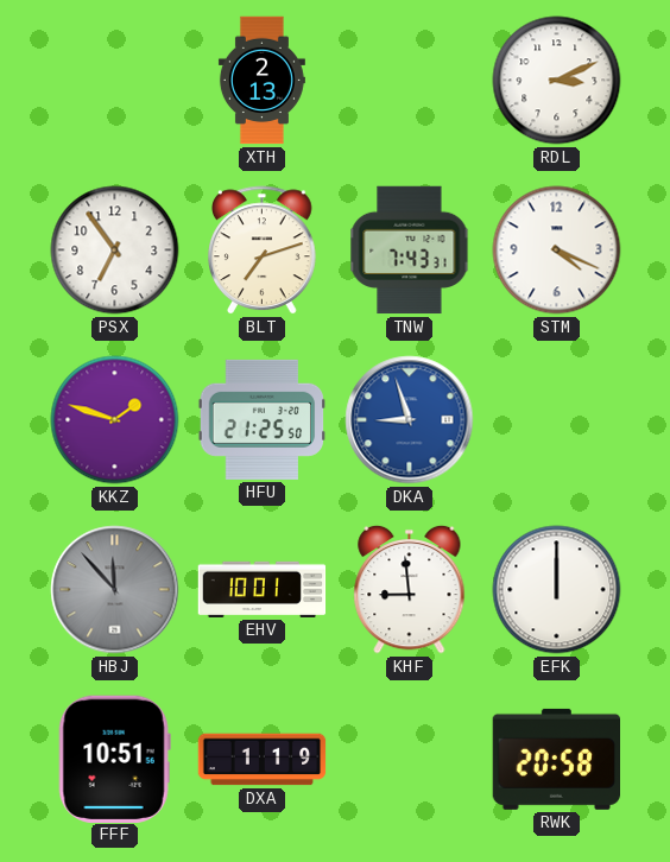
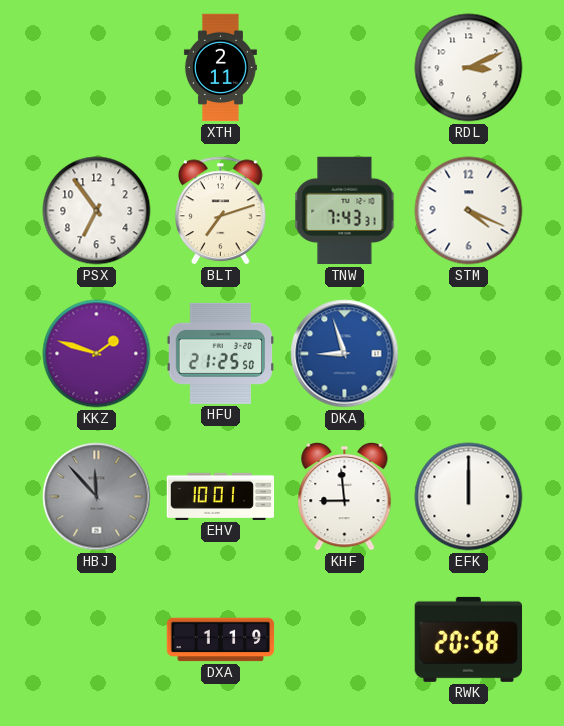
XTH: 2:13 -> 2:11 (220, 68)
FFF: 10:51 -> none (114, 759)
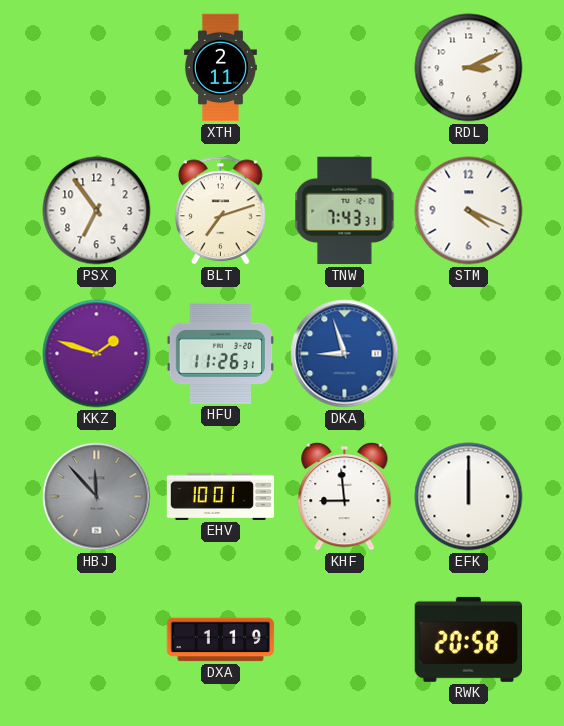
HFU: 21:25 -> 11:26 (220, 353)
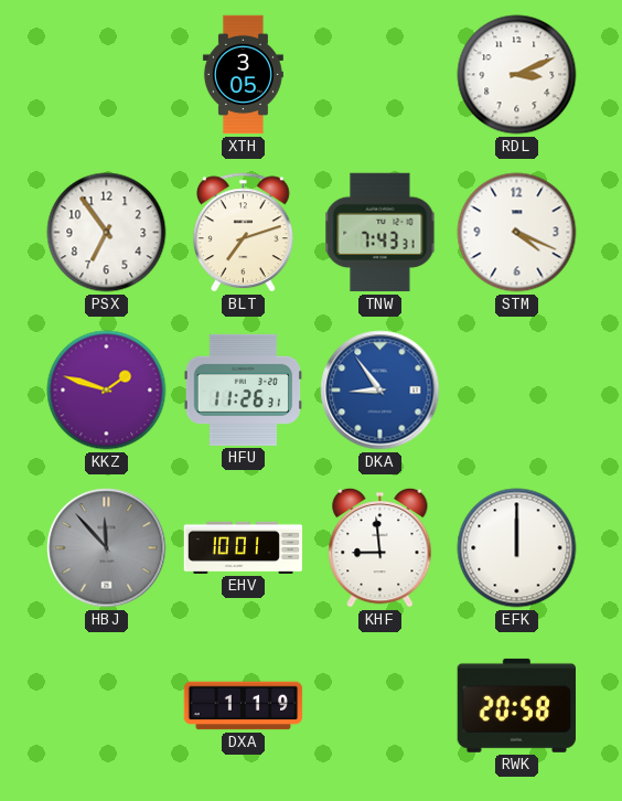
XTH: 2:11 -> 3:05 (243, 75)
DKA: 8:57 -> 8:54 (380, 391)
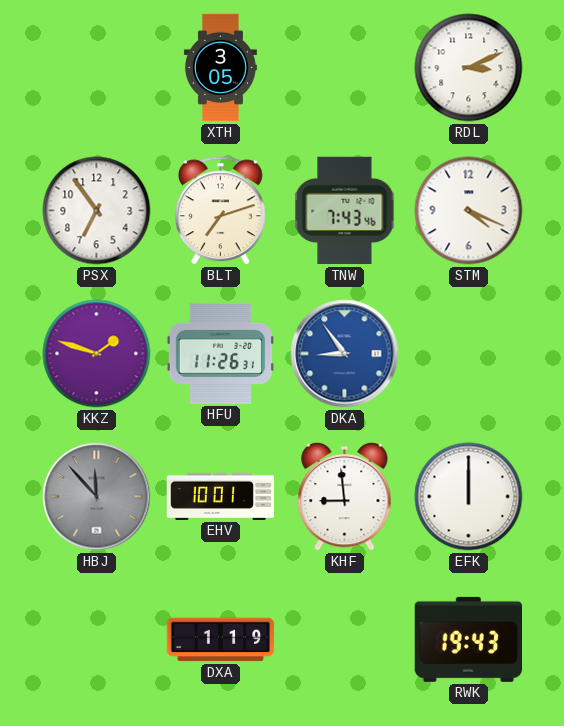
TNW: 7:43:31 -> 7:43:46 (345, 211)
RWK: 20:58 -> 19:43 (468, 639)
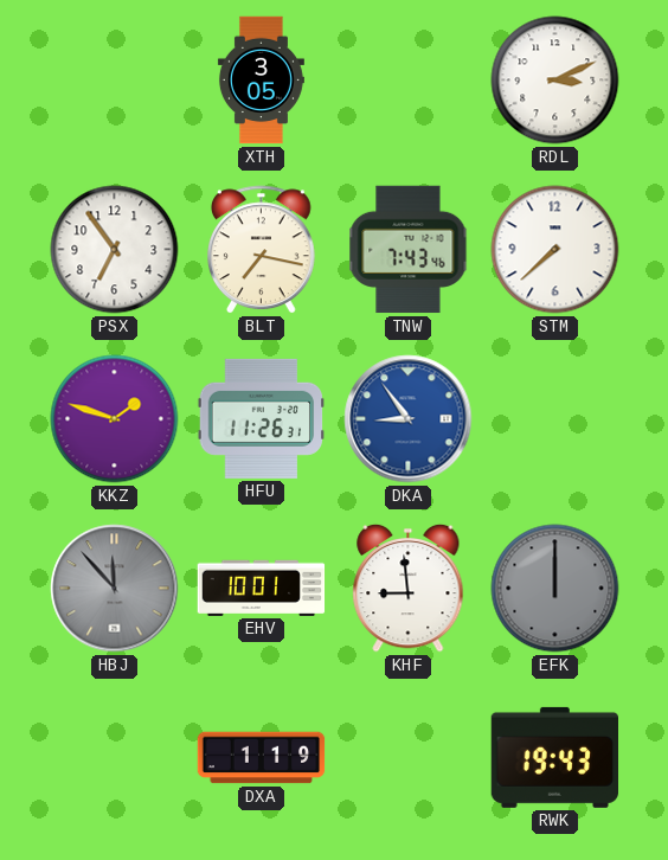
BLT: 7:12 -> 7:17 (262, 250)
STM: 4:19 -> 7:38 (555, 250)
EFK dial: white -> grey (555, 589)
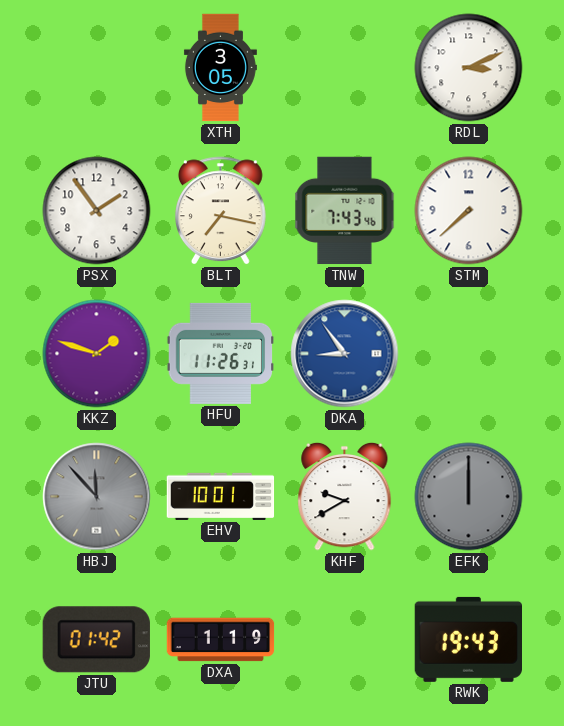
PSX: 6:54 -> 1:54 (97, 211)
KHF: 8:59 -> 9:40 (345, 496)
JTU: none -> 01:42 (96, 640)
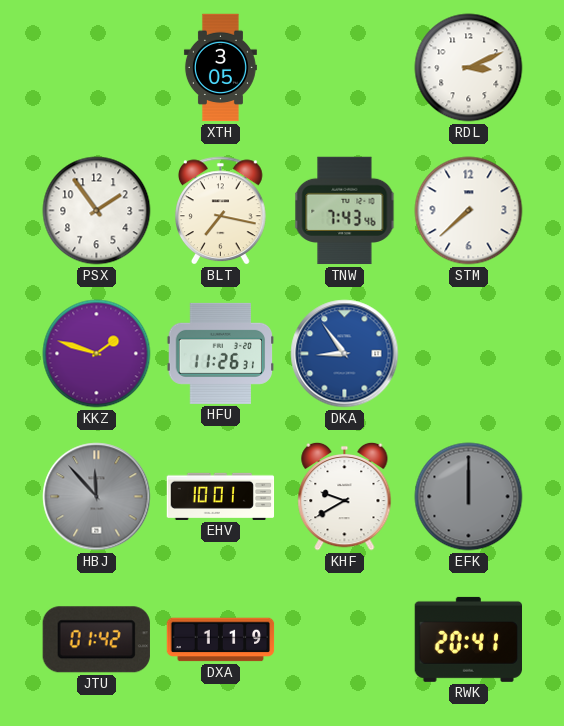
RWK: 19:43 -> 20:41 (468, 639)
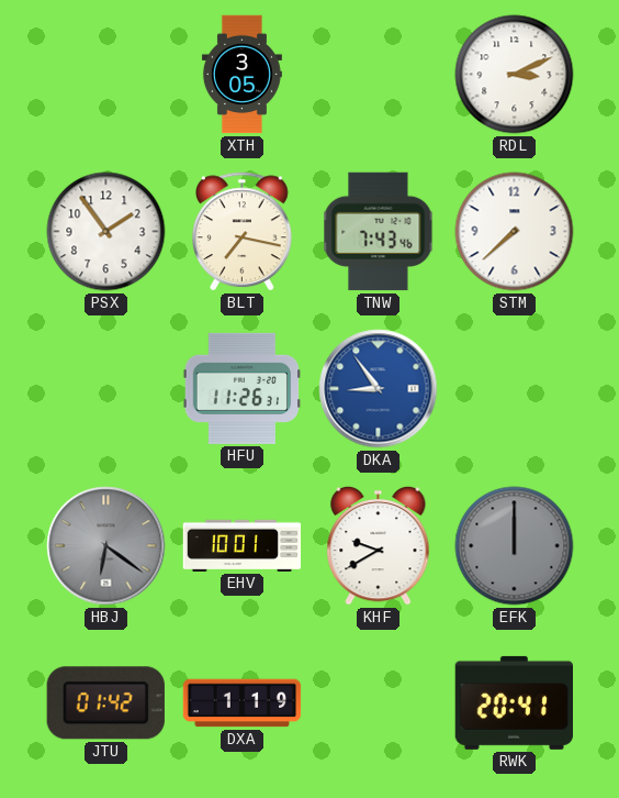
KKZ: 1:48 -> none (97, 354)
HBJ: 11:53 -> 6:21 (106, 546)
